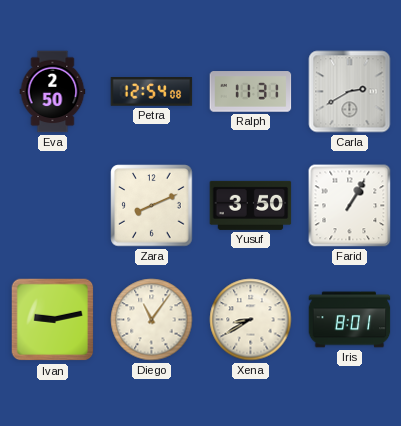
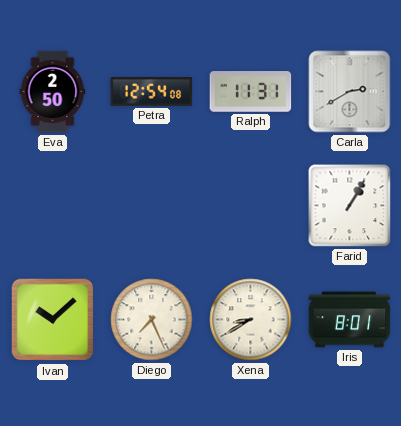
Zara: 8:11 -> none (152, 206)
Yusuf: 3:50 -> none (251, 205)
Ivan: 9:13 -> 10:08 (53, 320)
Diego: 11:06 -> 7:26 (152, 320)
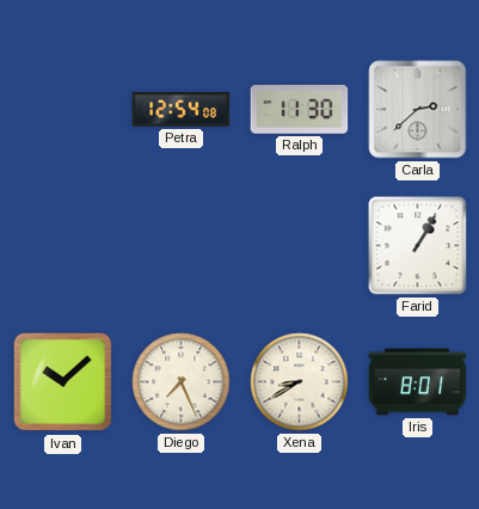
Eva: 2:50 -> none (53, 92)
Ralph: 11:31 -> 11:30 (300, 110)
Carla: 2:40 -> 2:38 (418, 110)
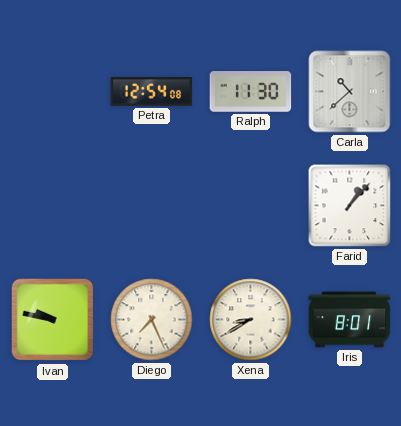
Carla: 2:38 -> 10:38 (350, 92)
Farid: 1:05 -> 1:07 (350, 206)
Ivan: 10:08 -> 9:47 (53, 320)
